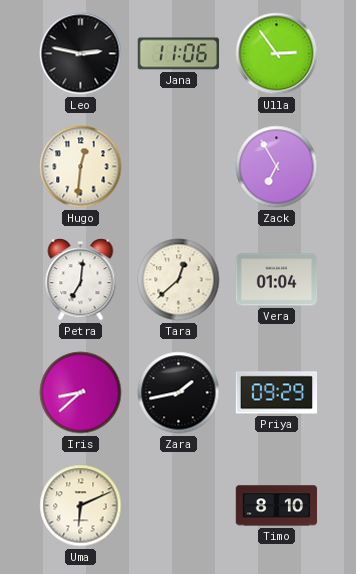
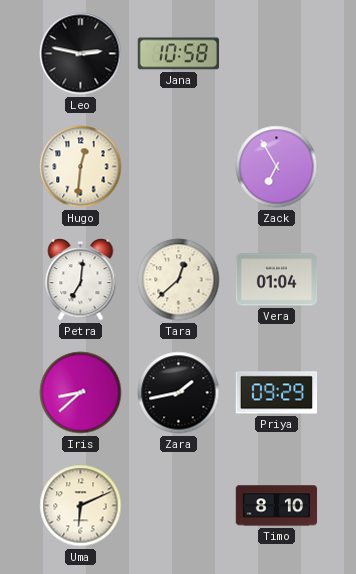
Jana: 11:06 -> 10:58 (179, 54)
Ulla: 2:54 -> none (277, 54)
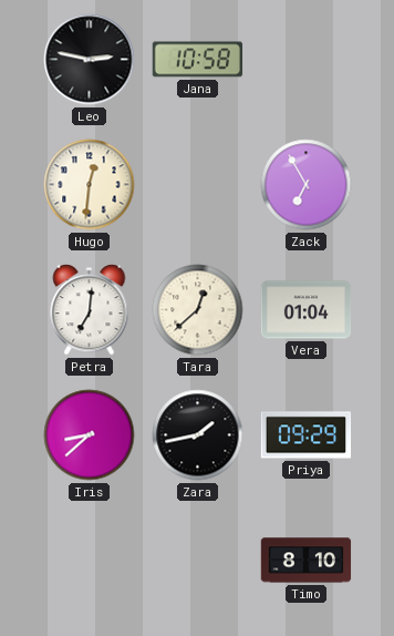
Uma: 6:11 -> none (81, 506)
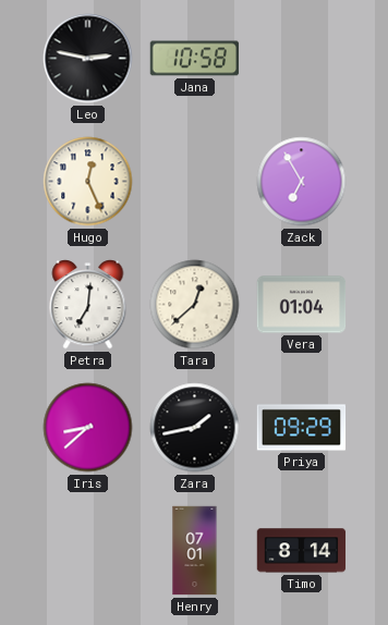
Hugo: 12:31 -> 12:26 (88, 182)
Henry: none -> 07:01 (195, 551)
Timo: 8:10 -> 8:14 (302, 551)
